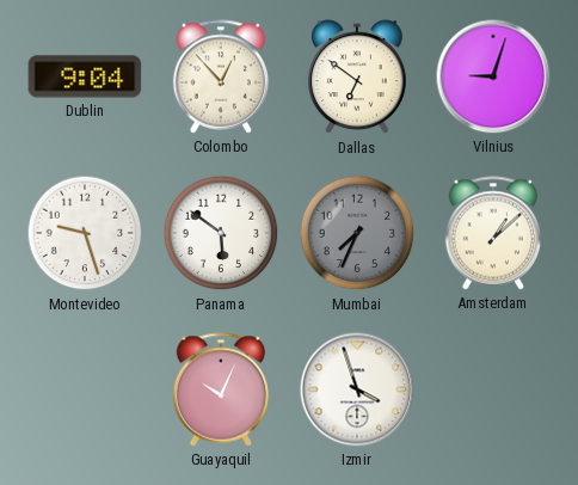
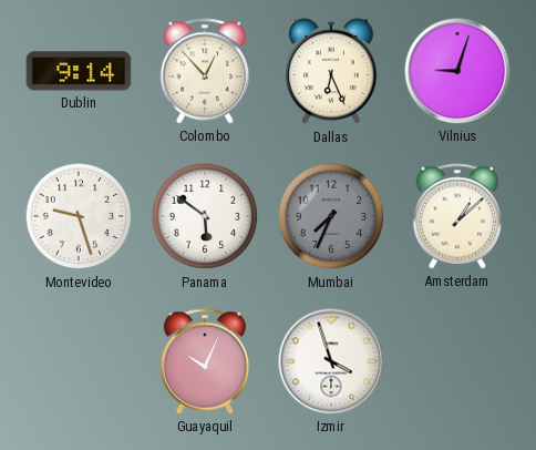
Dublin: 9:04 -> 9:14 (79, 71)
Dallas: 6:51 -> 6:26 (331, 72)
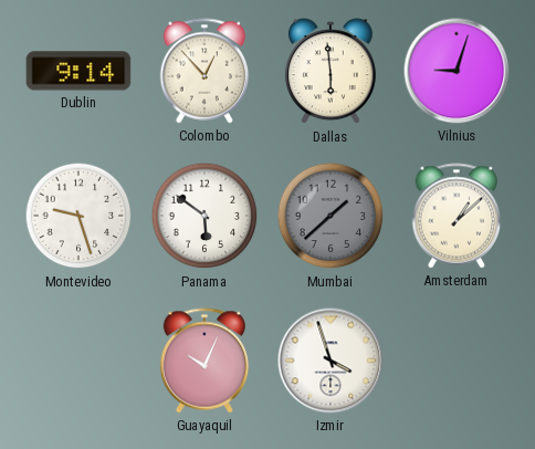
Dallas: 6:26 -> 5:59 (331, 72)
Mumbai: 7:34 -> 1:38 (331, 216)
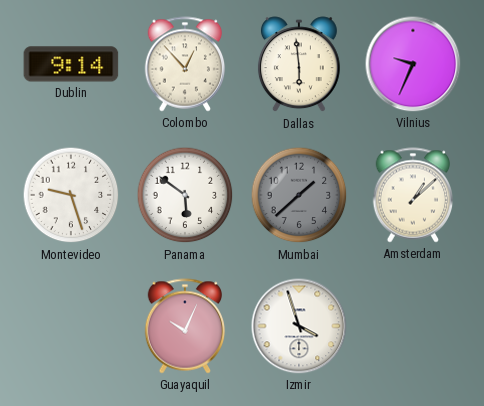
Vilnius: 9:03 -> 9:34 (413, 64)
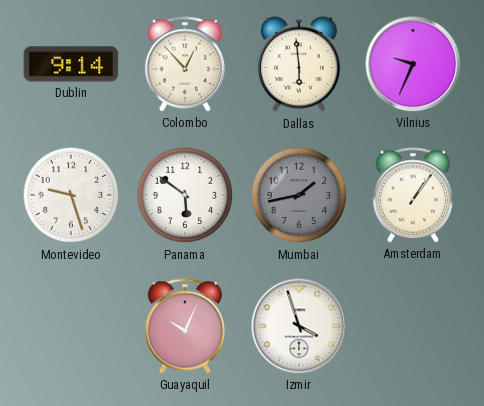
Mumbai: 1:38 -> 1:43 (299, 195)
Amsterdam: 1:08 -> 1:06 (413, 195)
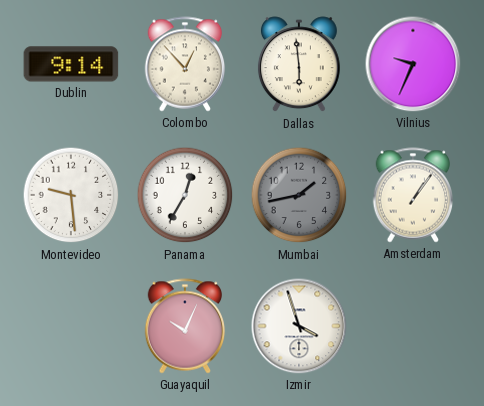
Montevideo: 9:27 -> 9:29 (71, 195)
Panama: 5:51 -> 12:35 (185, 195)
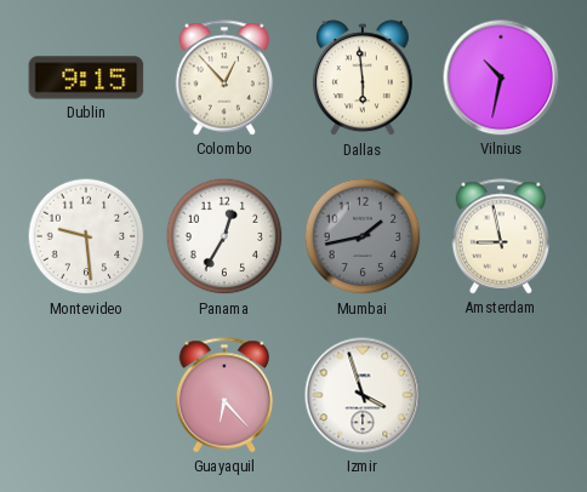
Dublin: 9:14 -> 9:15 (86, 78)
Vilnius: 9:34 -> 10:32 (501, 78)
Amsterdam: 1:06 -> 8:58 (501, 236)
Guayaquil: 10:04 -> 6:23 (224, 395)
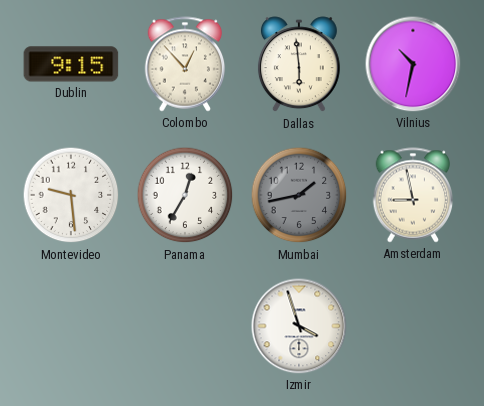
Guayaquil: 6:23 -> none (224, 395)
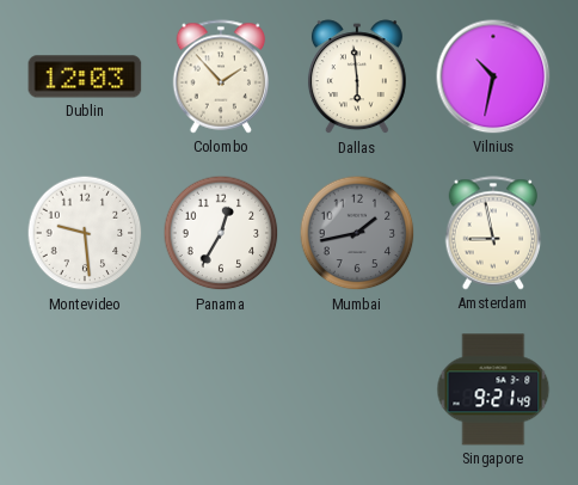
Dublin: 9:15 -> 12:03 (85, 76)
Colombo: 12:53 -> 1:53 (221, 76)
Izmir: 3:57 -> none (299, 326)
Singapore: none -> 9:21 (493, 389)
